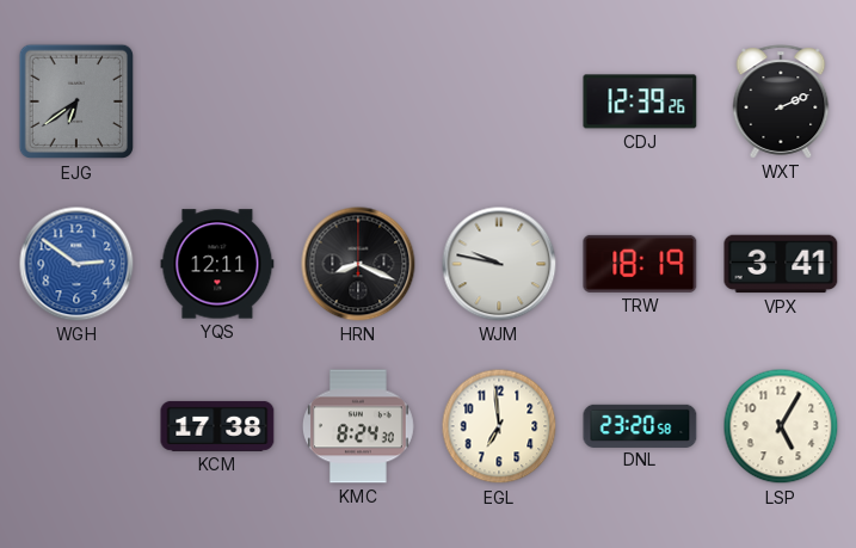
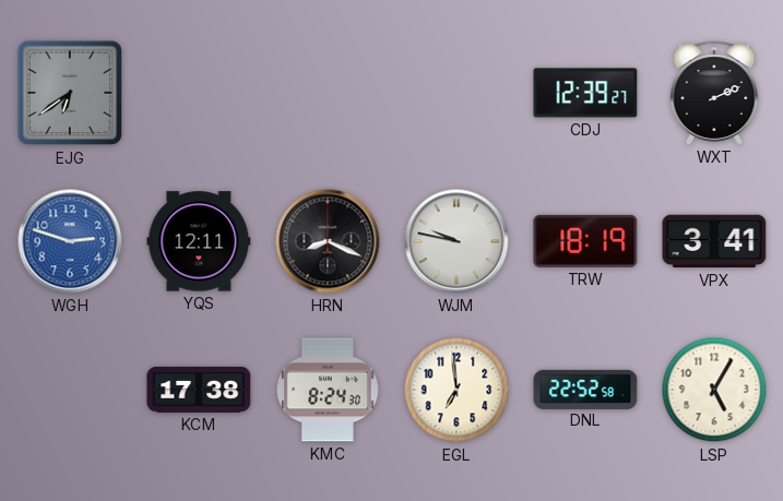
CDJ: 12:39:26 -> 12:39:27 (585, 93)
WGH: 2:51 -> 2:48 (70, 241)
DNL: 23:20 -> 22:52 (585, 389)
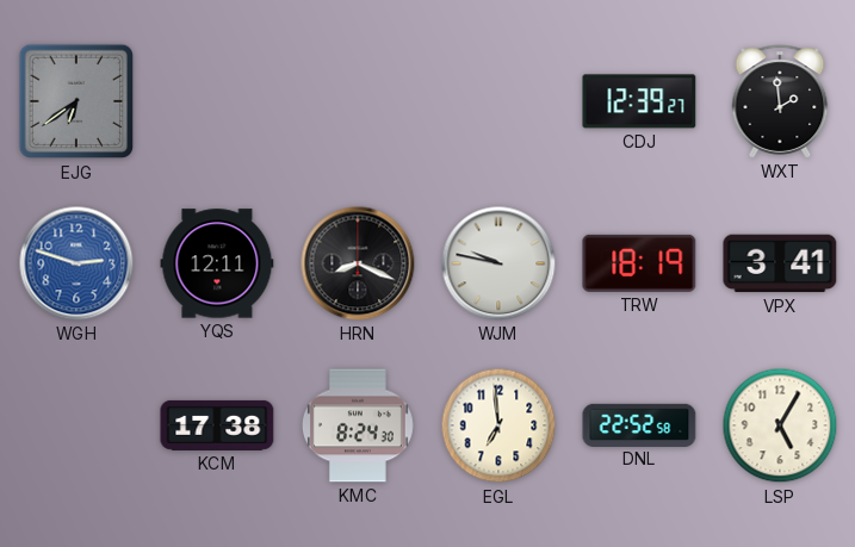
WXT: 2:11 -> 1:59 (780, 101)
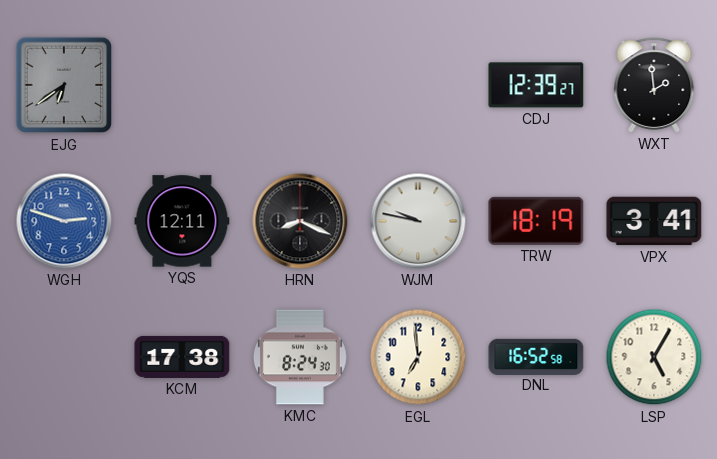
DNL: 22:52 -> 16:52 (536, 356)
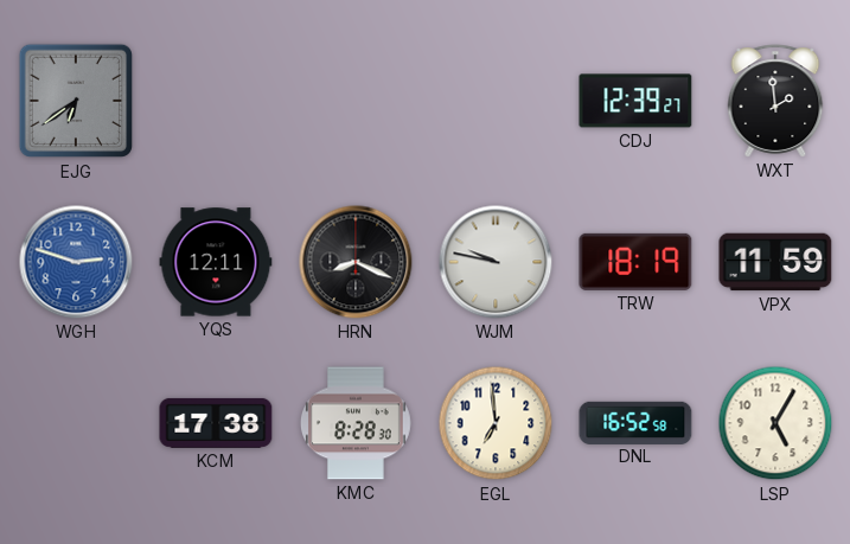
VPX: 3:41 -> 11:59 (775, 262)
KMC: 8:24 -> 8:28 (356, 423)
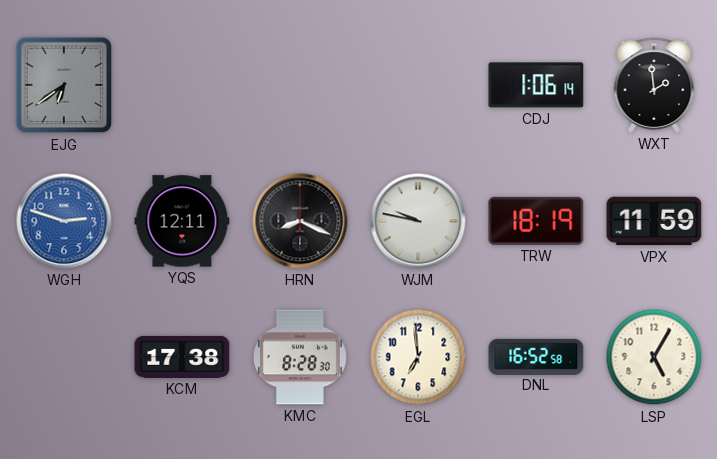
CDJ: 12:39 -> 1:06 (536, 85)
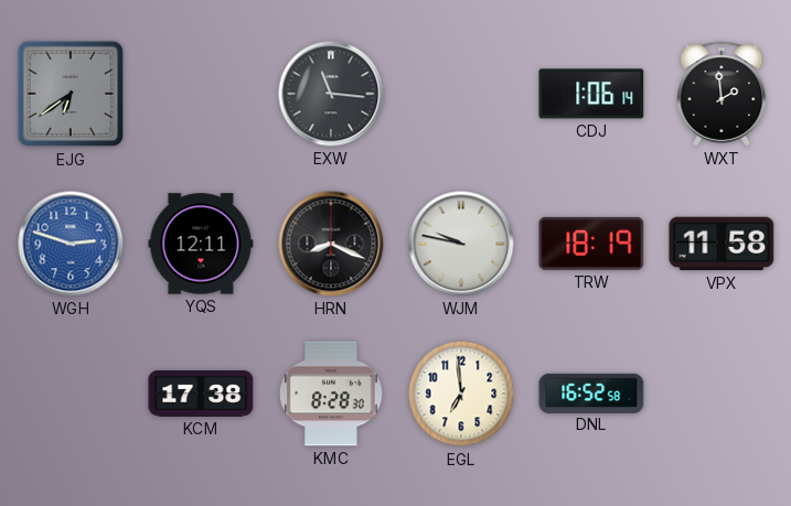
EXW: none -> 11:16 (331, 94)
VPX: 11:59 -> 11:58 (721, 244)
LSP: 5:05 -> none (654, 357)
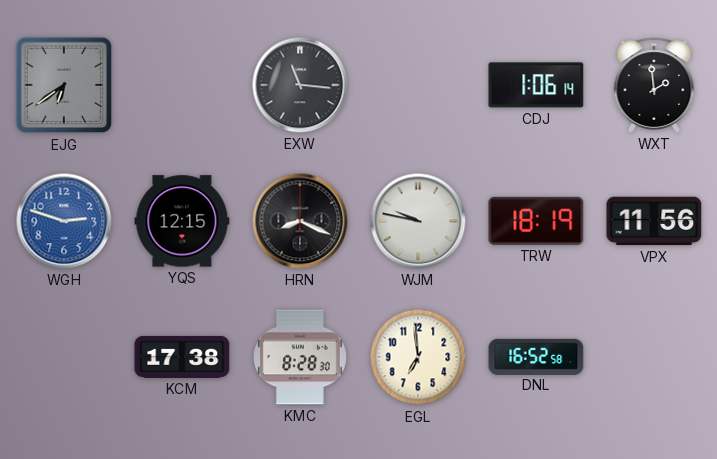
YQS: 12:11 -> 12:15 (182, 221)
VPX: 11:58 -> 11:56 (654, 221)
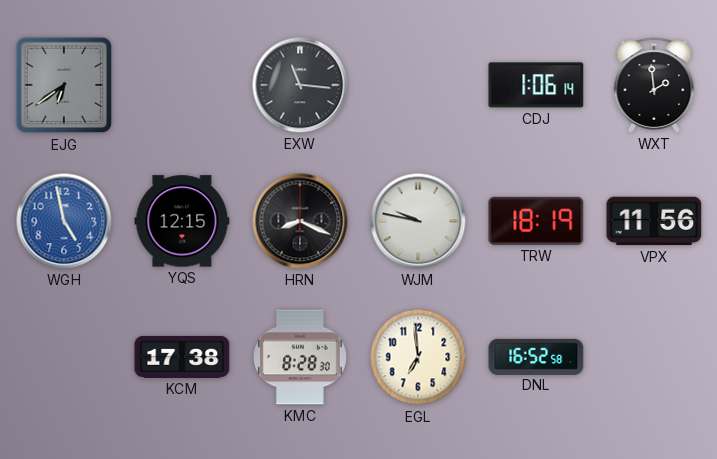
WGH: 2:48 -> 4:58 (64, 221)
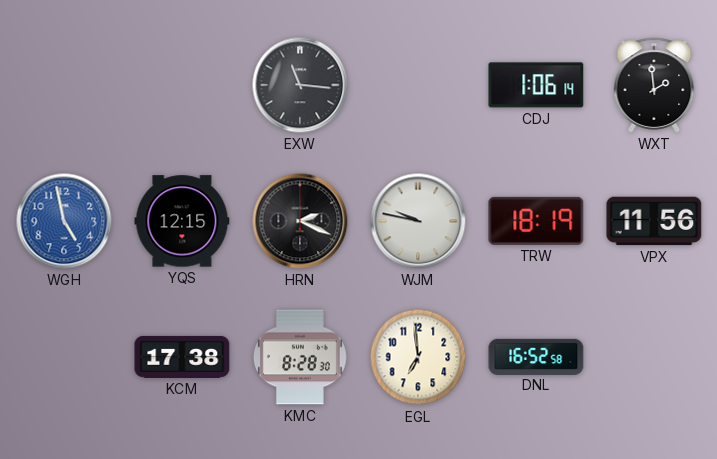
EJG: 6:39 -> none (64, 85)
HRN: 8:19 -> 2:19 (300, 221)
